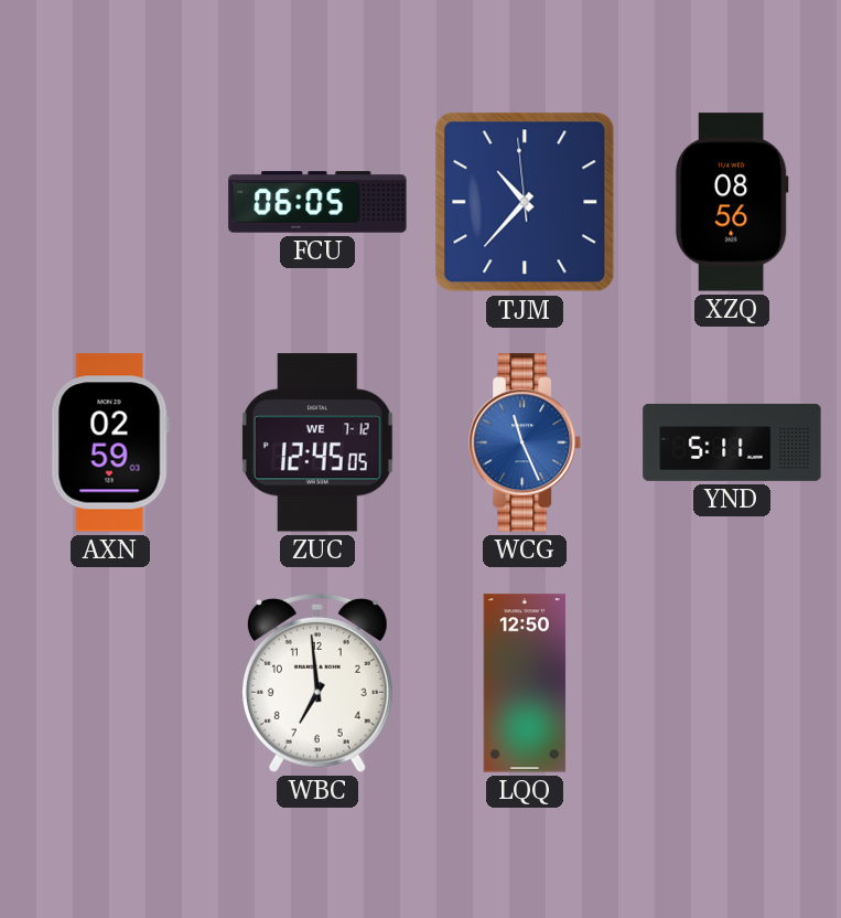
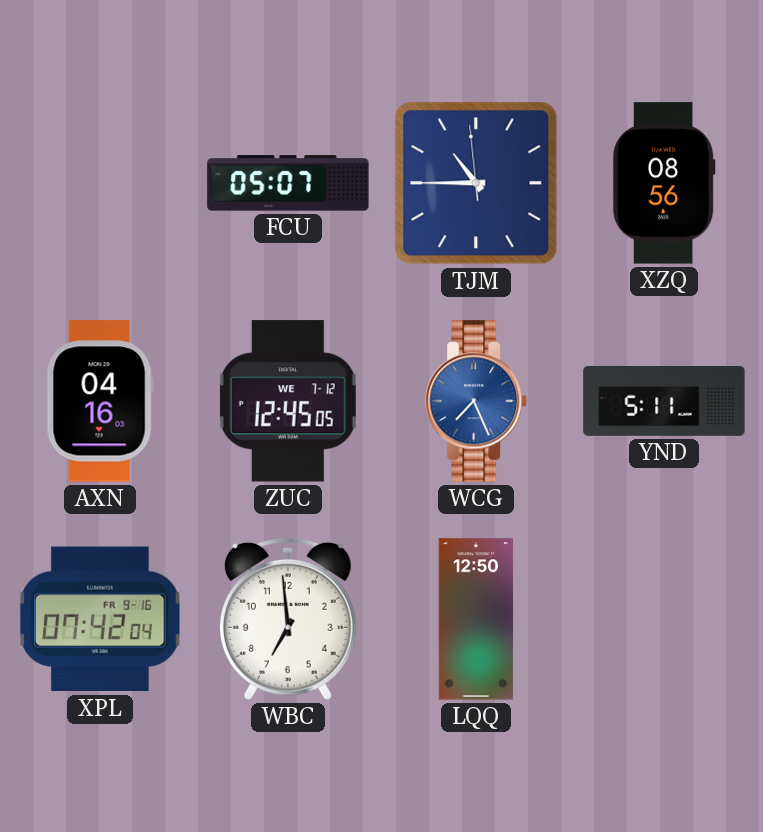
FCU: 06:05 -> 05:07 (288, 183)
TJM: 10:36 -> 10:44 (476, 183)
AXN: 02:59 -> 04:16 (100, 401)
WCG: 11:26 -> 7:26 (477, 401)
XPL: none -> 07:42 (101, 619)
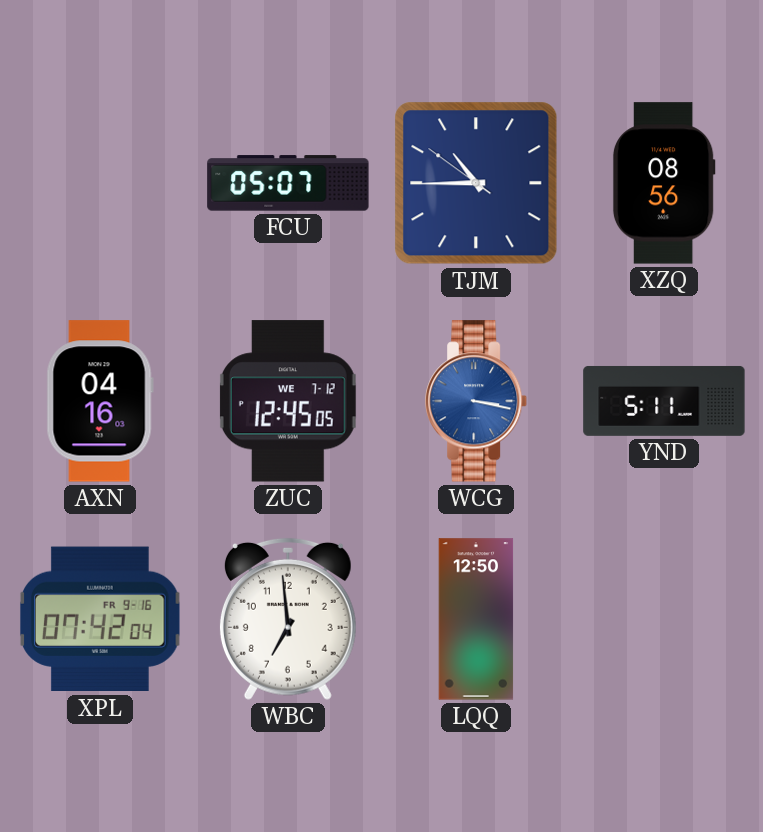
TJM: 10:44:59 -> 10:44:51 (476, 183)
WCG: 7:26 -> 3:17 (477, 401)
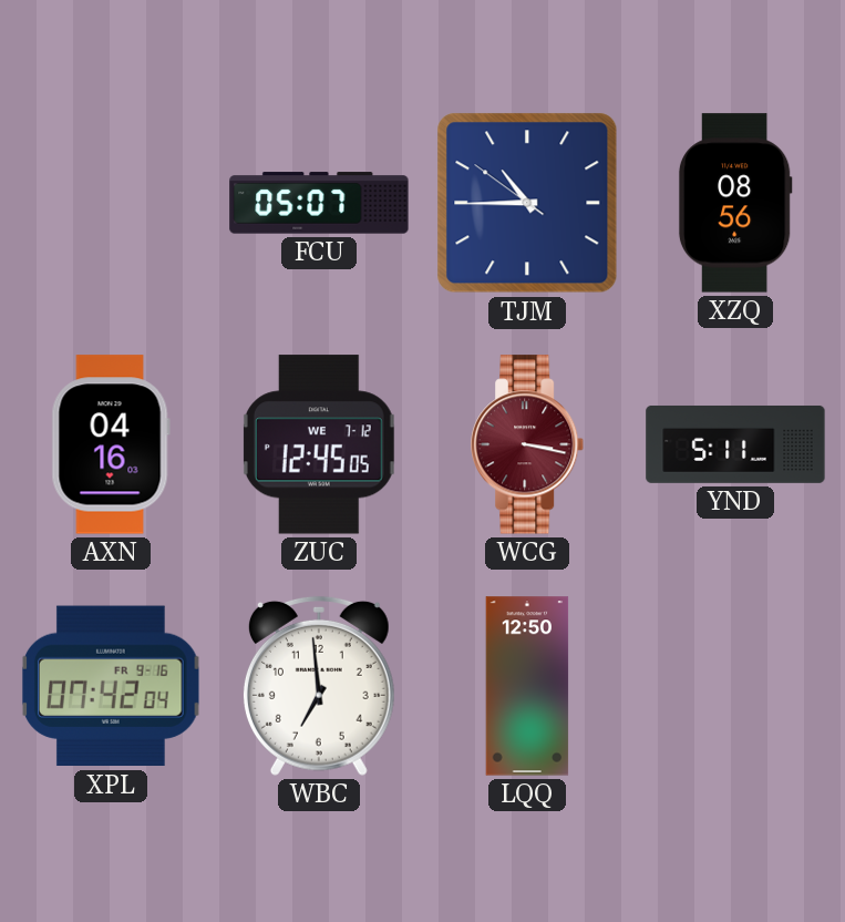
WCG dial: blue -> burgundy (528, 444)
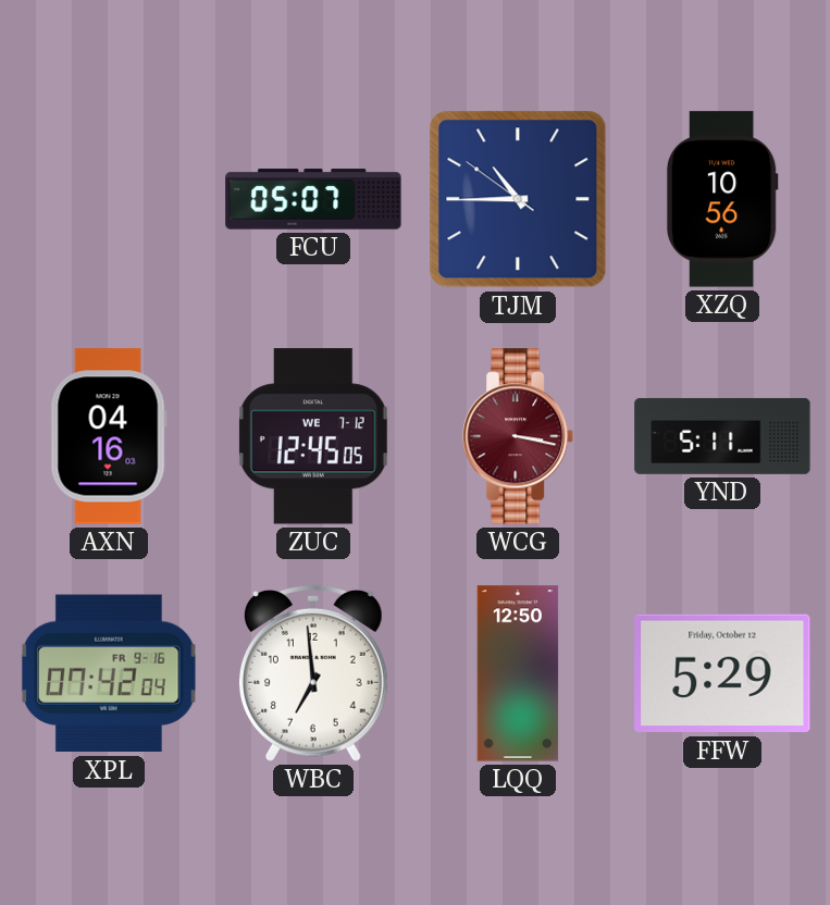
XZQ: 08:56 -> 10:56 (722, 199)
FFW: none -> 5:29 (722, 673)
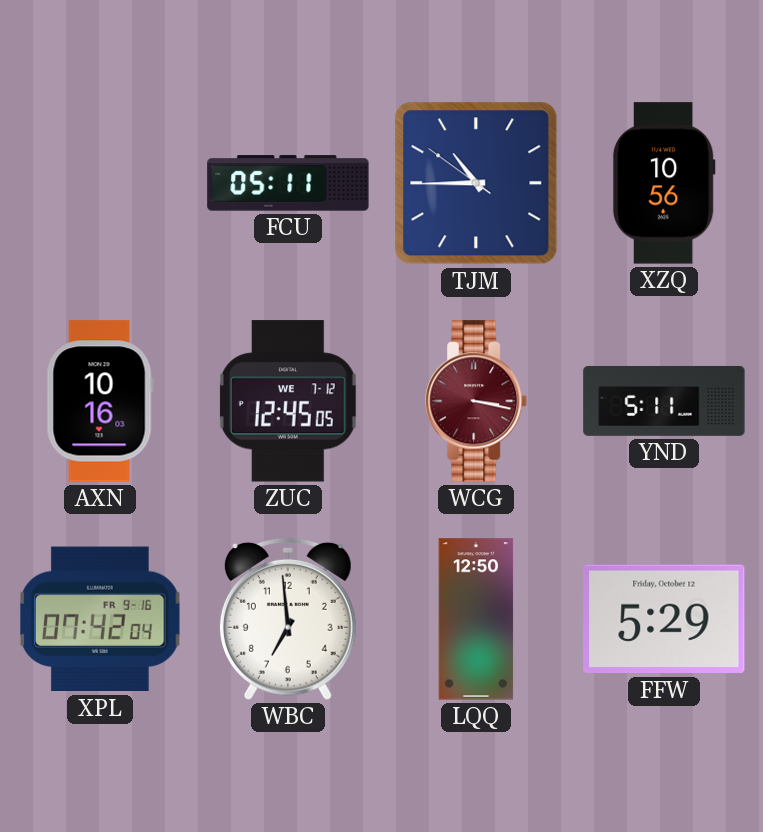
FCU: 05:07 -> 05:11 (288, 183)
AXN: 04:16 -> 10:16 (100, 401)
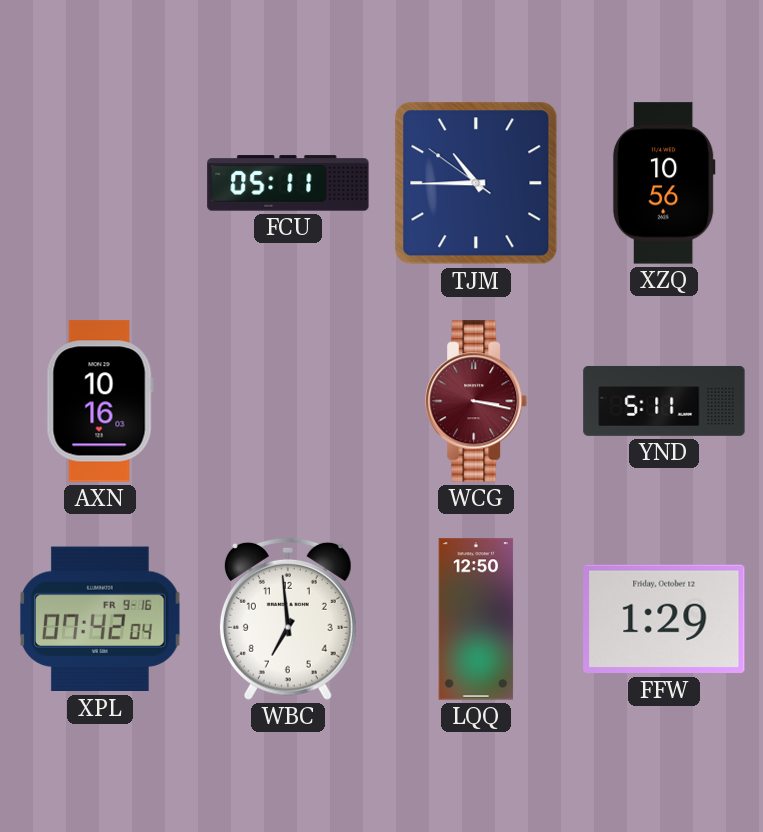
ZUC: 12:45 -> none (288, 401)
FFW: 5:29 -> 1:29 (664, 619)
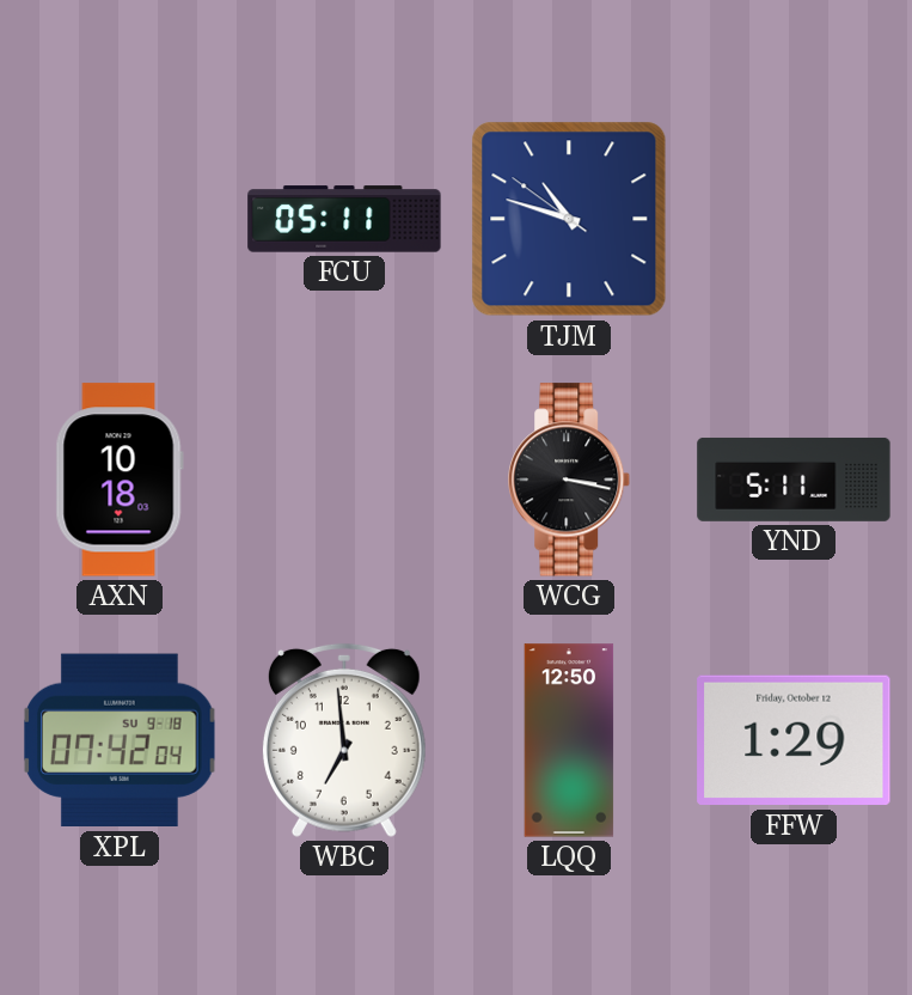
TJM: 10:44 -> 10:47 (569, 219)
XZQ: 10:56 -> none (664, 183)
AXN: 10:16 -> 10:18 (120, 480)
WCG dial: burgundy -> black (570, 480)
XPL date: FR 9-16 -> SU 9-18 (121, 740)
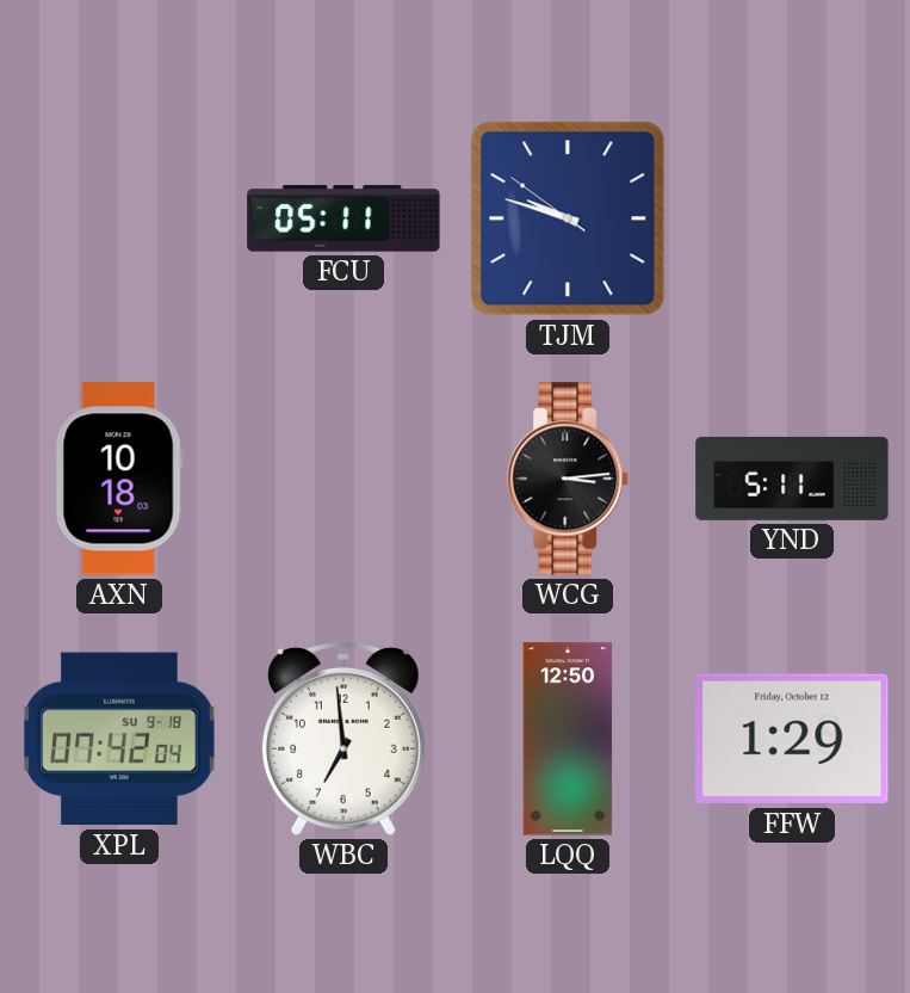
TJM: 10:47 -> 9:47 (568, 218)
WCG: 3:17 -> 3:14 (569, 479)
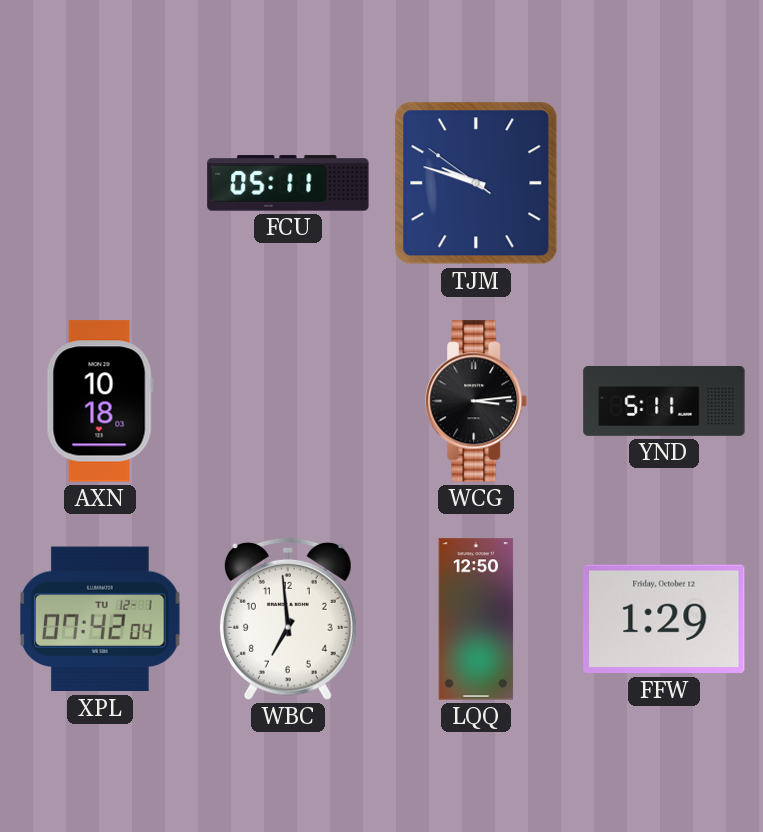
XPL date: SU 9-18 -> TU 12-1 (101, 619)
